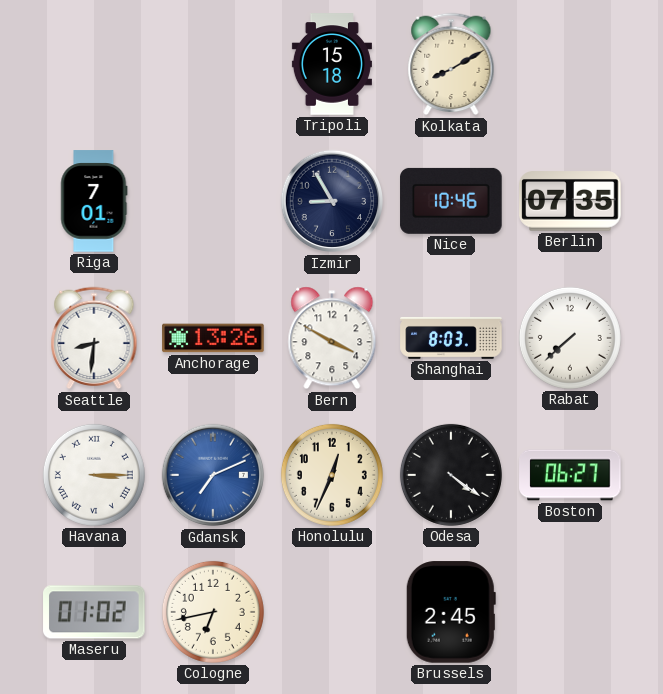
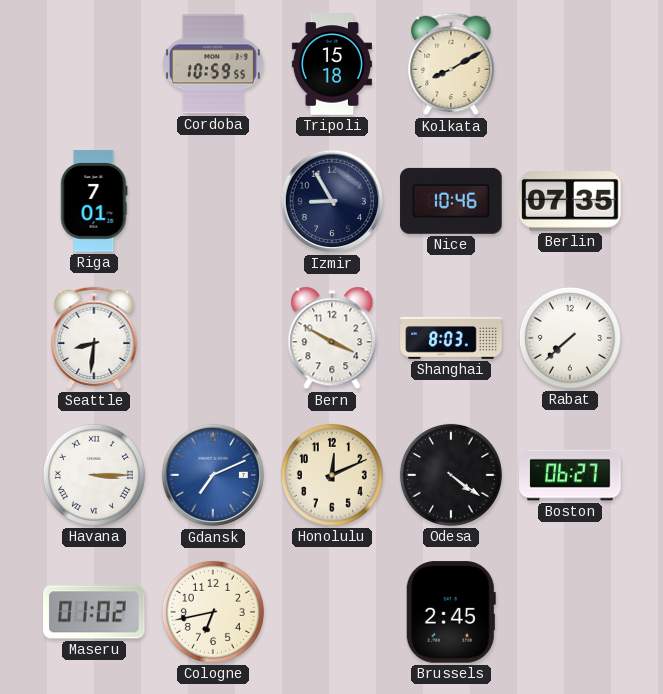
Cordoba: none -> 10:59 (214, 64)
Anchorage: 13:26 -> none (213, 338)
Honolulu: 12:34 -> 12:11 (332, 475)
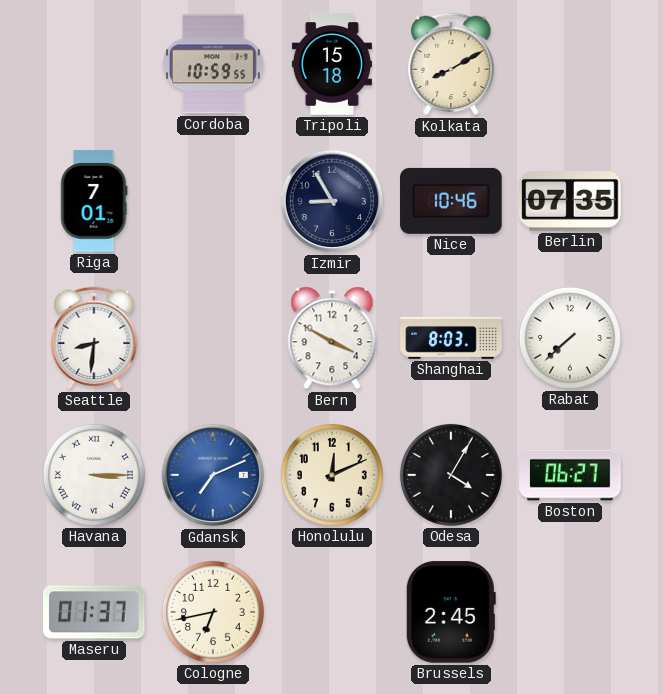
Odesa: 4:21 -> 4:05 (451, 475)
Maseru: 01:02 -> 01:37 (94, 612)
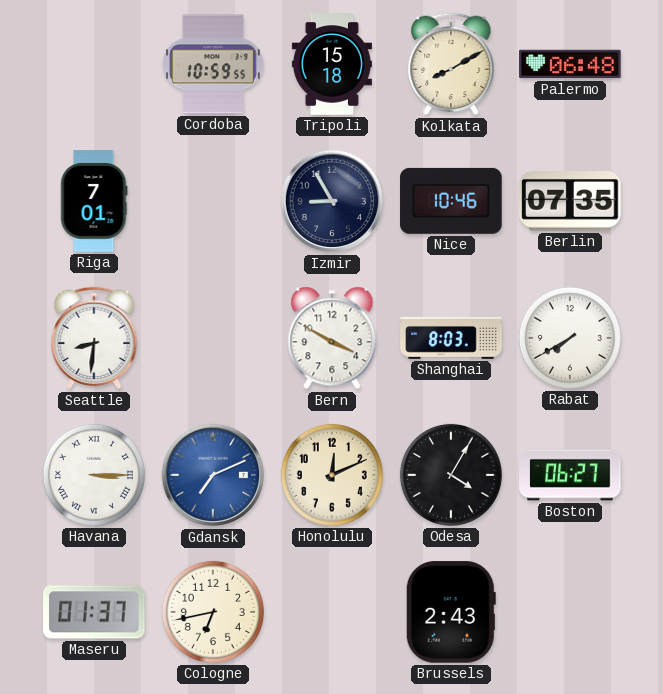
Palermo: none -> 06:48 (570, 64)
Rabat: 7:38 -> 7:40 (570, 338)
Brussels: 2:45 -> 2:43 (451, 612)
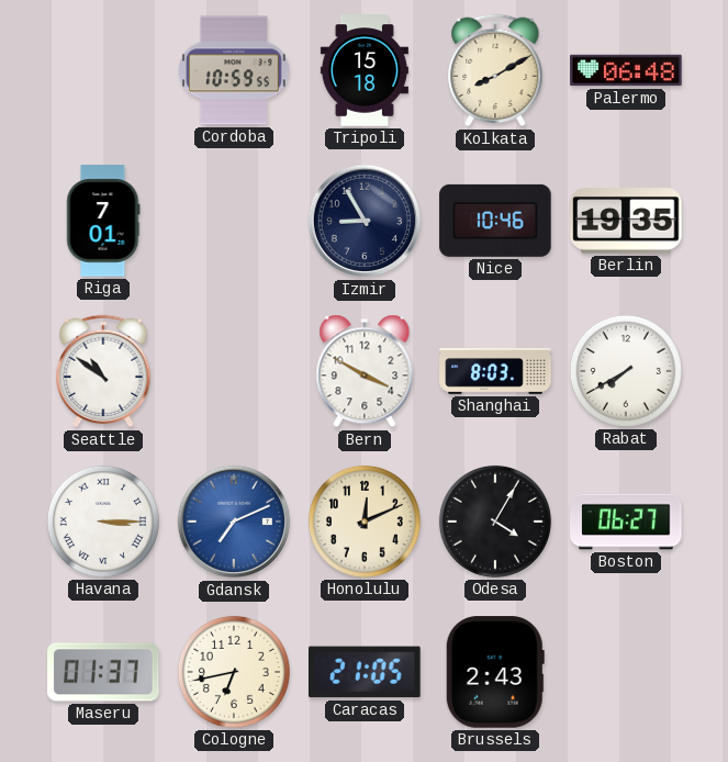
Berlin: 07:35 -> 19:35 (626, 221)
Seattle: 8:31 -> 10:51 (103, 371)
Caracas: none -> 21:05 (366, 672)
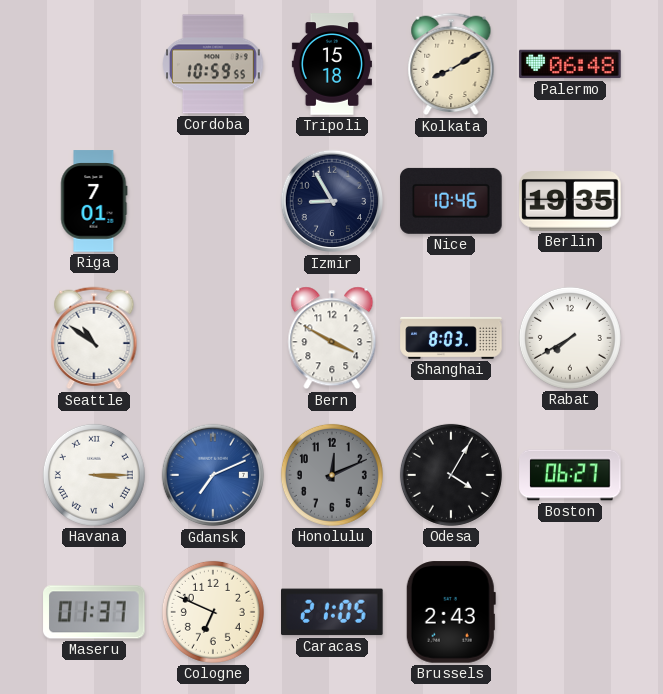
Honolulu dial: cream -> grey (332, 475)
Cologne: 6:43 -> 6:49 (213, 612)
